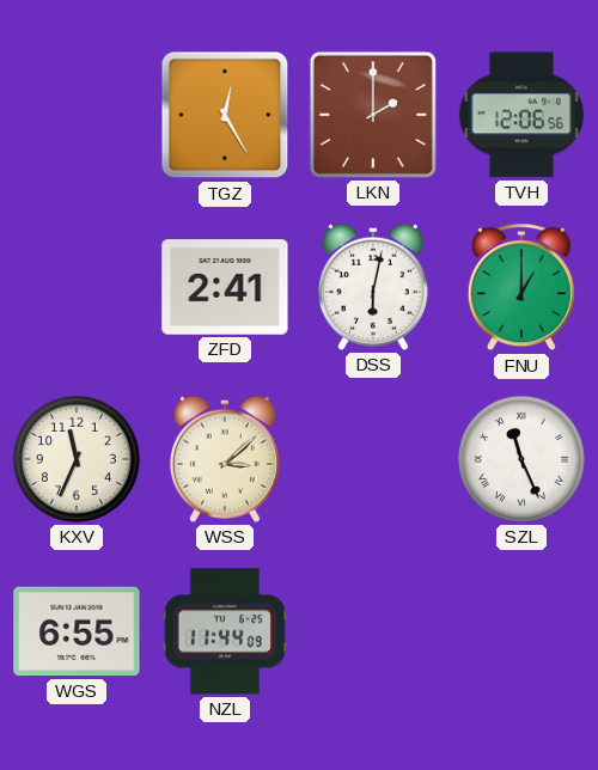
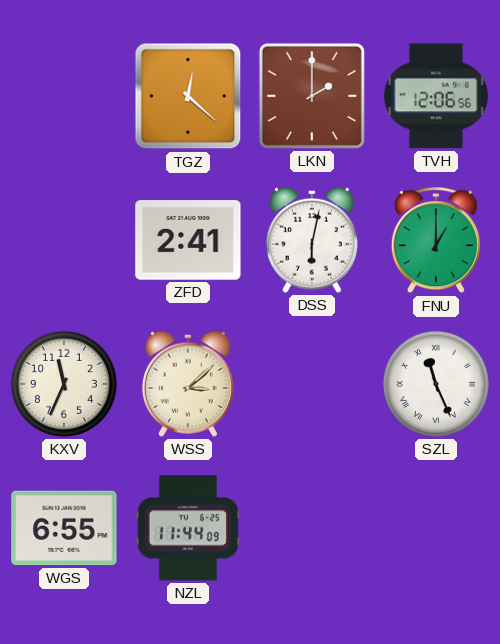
TGZ: 12:25 -> 12:22 (188, 96)
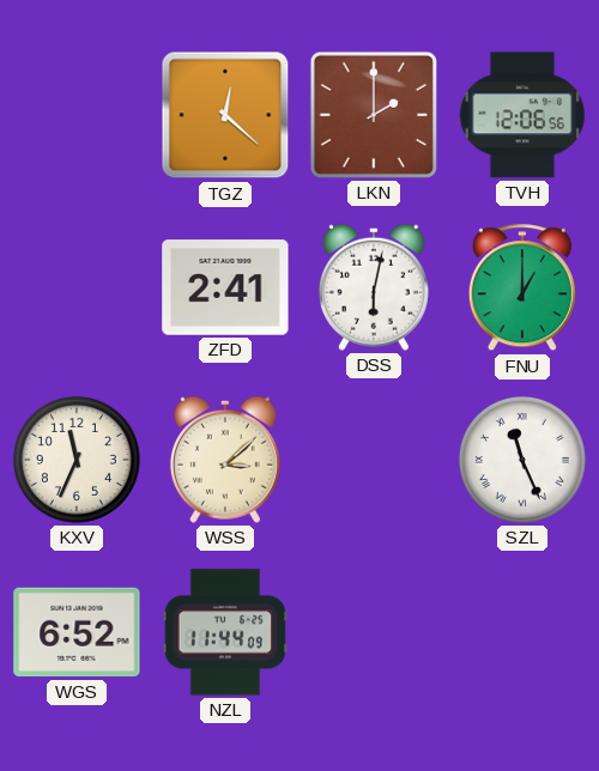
WGS: 6:55 -> 6:52 (77, 632)
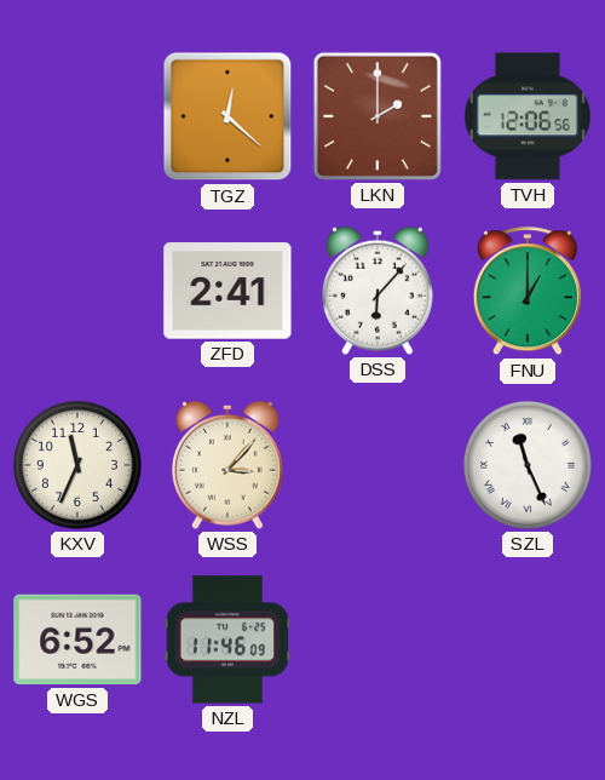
DSS: 6:02 -> 6:07 (378, 291)
WSS: 3:08 -> 3:07 (227, 465)
NZL: 11:44 -> 11:46 (227, 640)
